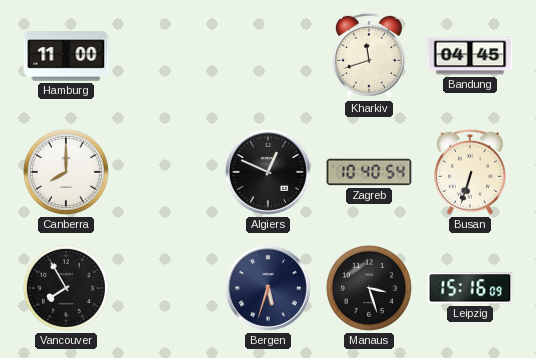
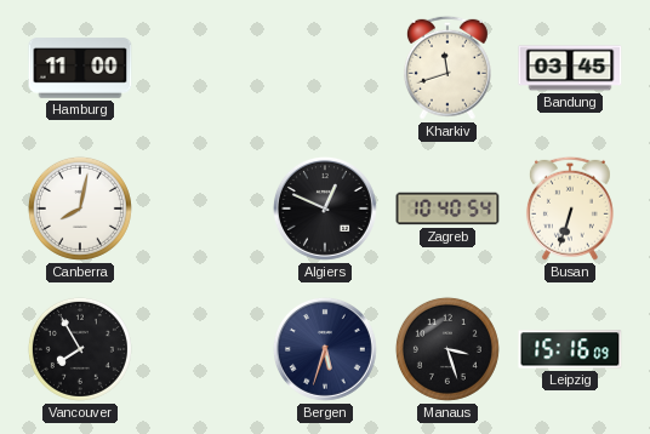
Bandung: 04:45 -> 03:45 (570, 68)
Canberra: 8:00 -> 8:02 (80, 209)
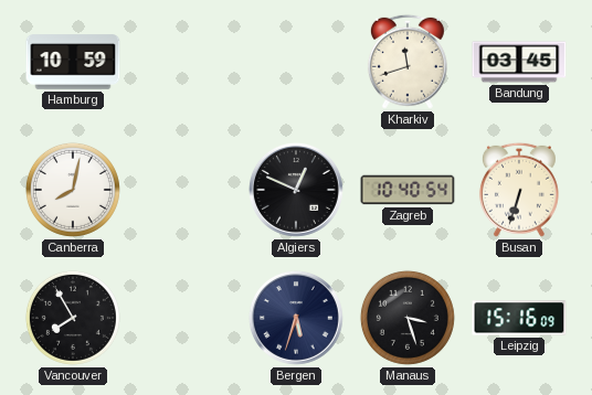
Hamburg: 11:00 -> 10:59 (73, 62)
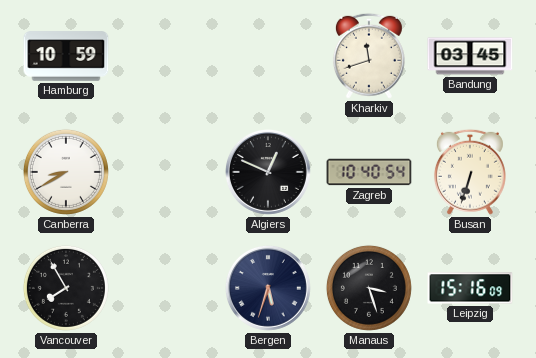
Canberra: 8:02 -> 8:40 (66, 172)
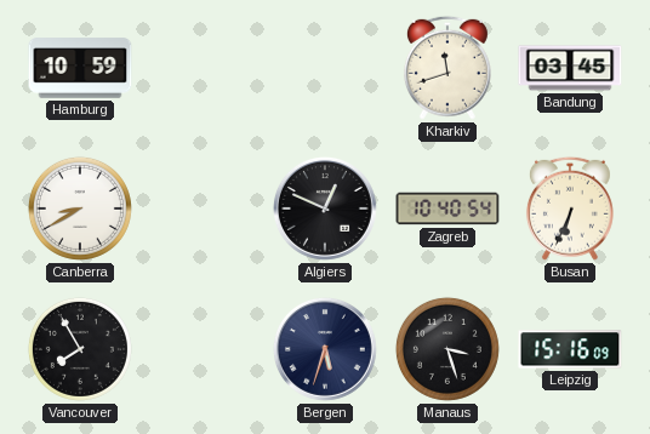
Busan: 6:33 -> 6:34 (570, 209)
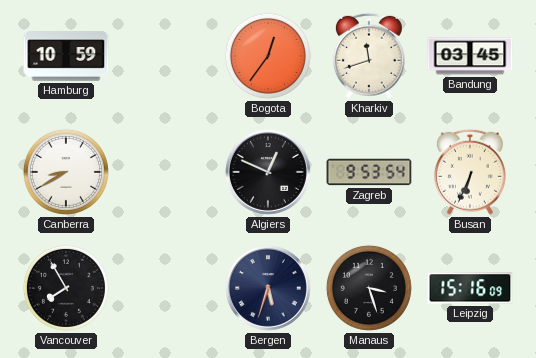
Bogota: none -> 12:36 (268, 56)
Zagreb: 10:40 -> 9:53 (369, 172)
